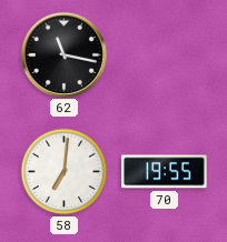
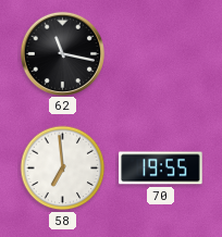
58: 7:01 -> 6:59 (63, 169)
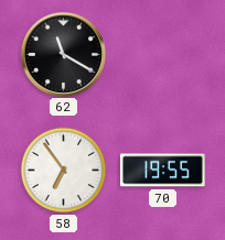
62: 11:17 -> 11:20 (63, 54)
58: 6:59 -> 6:54 (64, 171)
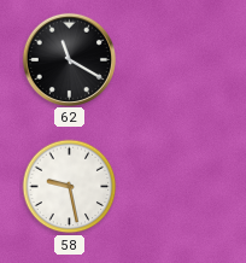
58: 6:54 -> 9:28 (70, 187)
70: 19:55 -> none (163, 171)
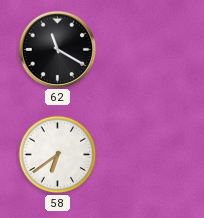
58: 9:28 -> 6:39 (58, 155)
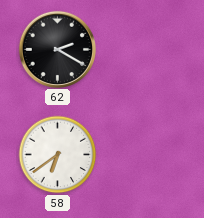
62: 11:20 -> 2:20 (57, 49)
